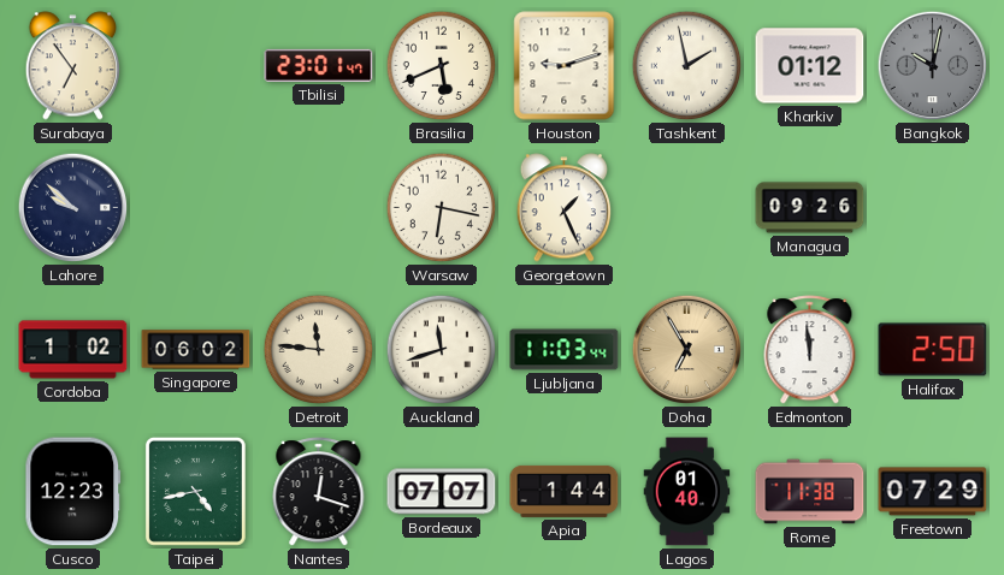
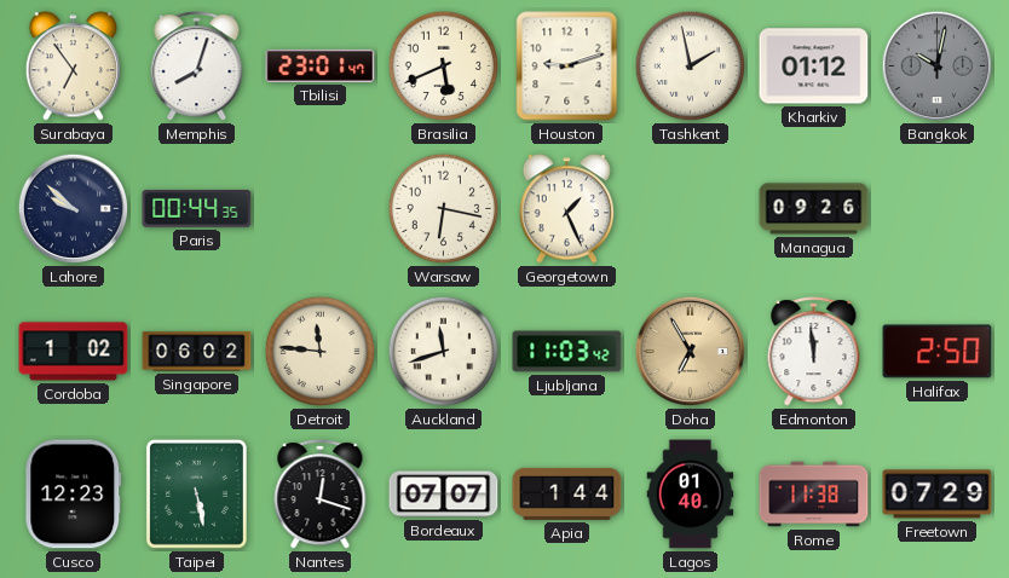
Memphis: none -> 8:03 (197, 67)
Paris: none -> 00:44 (197, 208)
Ljubljana: 11:03:44 -> 11:03:42 (567, 352)
Taipei: 4:43 -> 5:28 (196, 493)
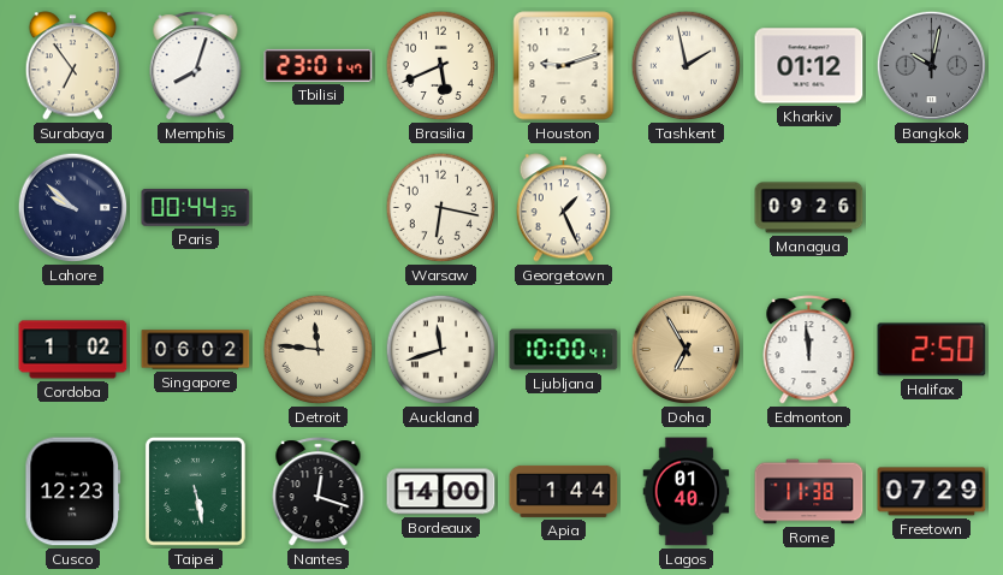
Ljubljana: 11:03 -> 10:00 (564, 350)
Bordeaux: 07:07 -> 14:00 (441, 492)
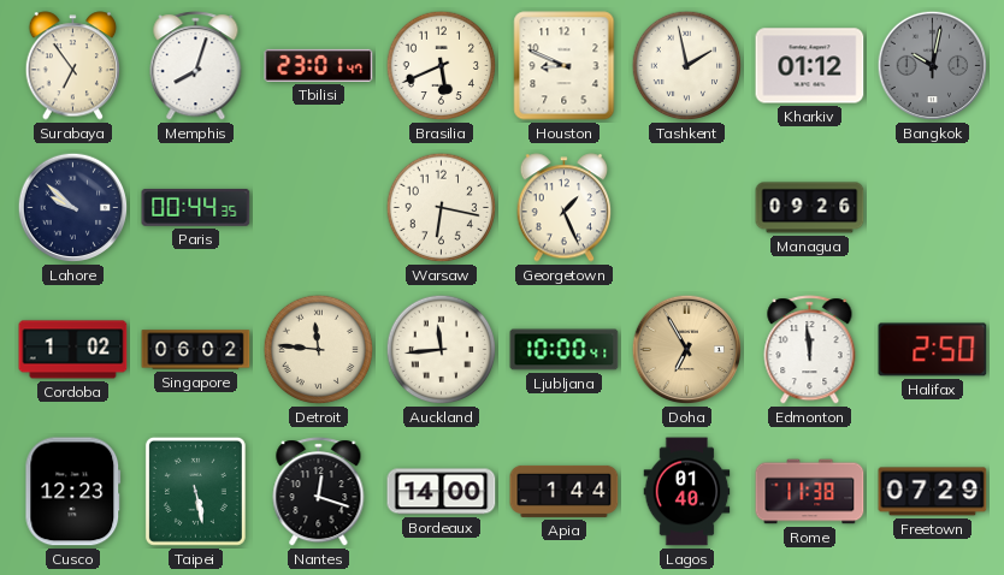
Houston: 9:12 -> 8:49 (565, 66)
Auckland: 11:42 -> 11:44 (442, 350)
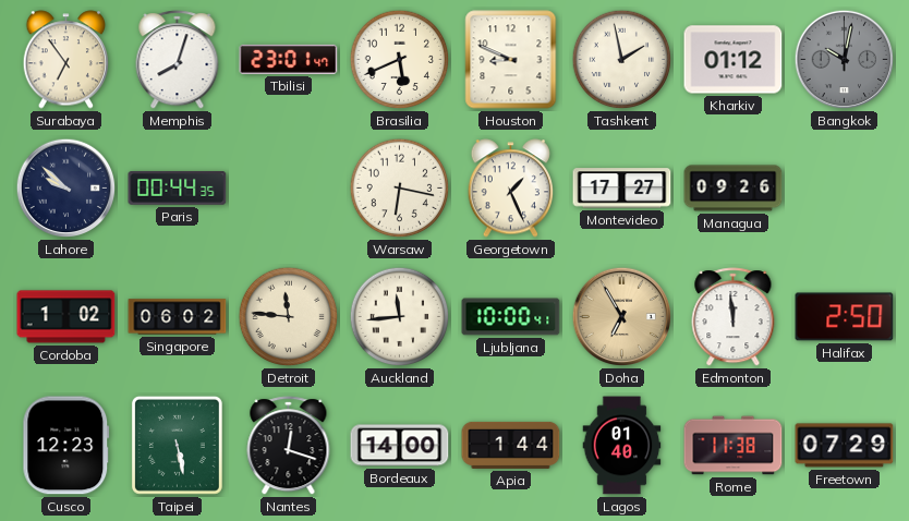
Montevideo: none -> 17:27 (622, 189)
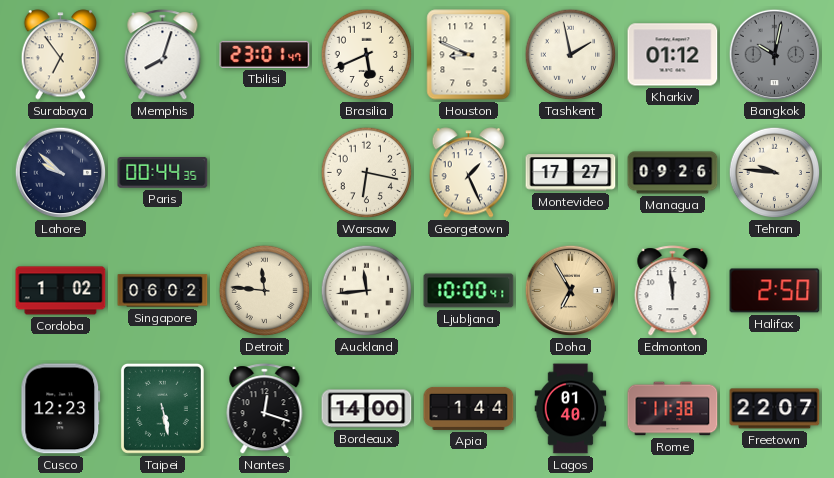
Tehran: none -> 9:46 (775, 173)
Freetown: 07:29 -> 22:07 (775, 409)
